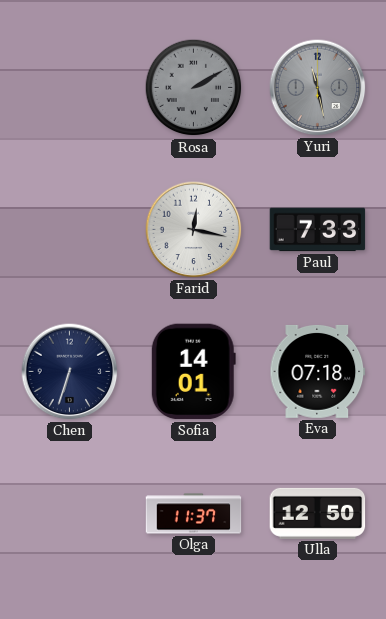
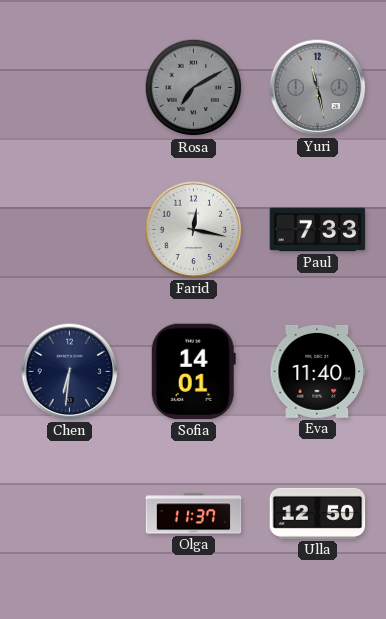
Rosa: 2:10 -> 7:10 (194, 88)
Chen: 6:33 -> 6:31 (70, 372)
Eva: 07:18 -> 11:40 (318, 371)
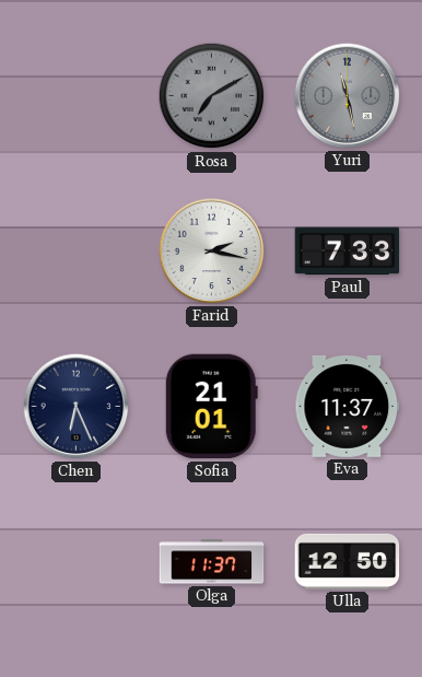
Farid: 12:17 -> 2:17 (212, 252)
Chen: 6:31 -> 6:26 (77, 407)
Sofia: 14:01 -> 21:01 (211, 407)
Eva: 11:40 -> 11:37 (348, 406)
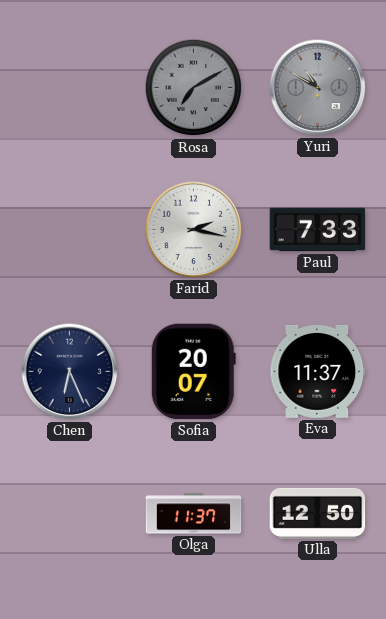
Yuri: 11:28 -> 10:50 (318, 88)
Sofia: 21:01 -> 20:07 (193, 372)
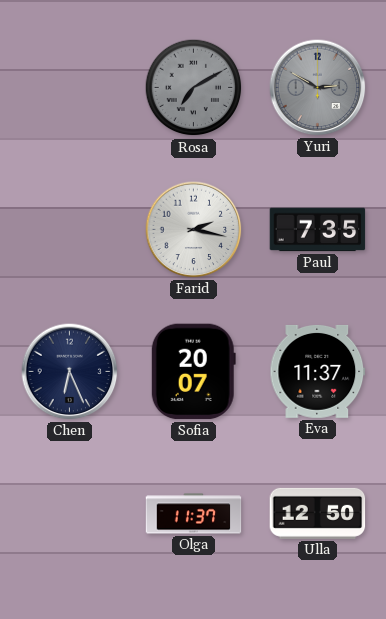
Yuri: 10:50 -> 2:50 (318, 88)
Paul: 7:33 -> 7:35 (318, 230)
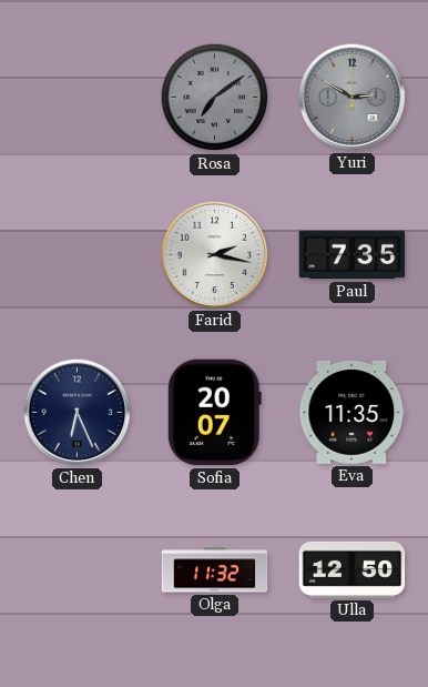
Rosa: 7:10 -> 7:09 (215, 98)
Eva: 11:37 -> 11:35 (353, 412)
Olga: 11:37 -> 11:32 (215, 570)
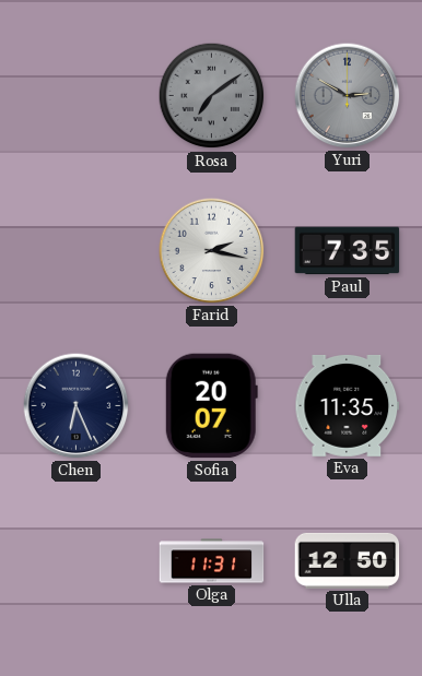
Olga: 11:32 -> 11:31 (212, 561)
